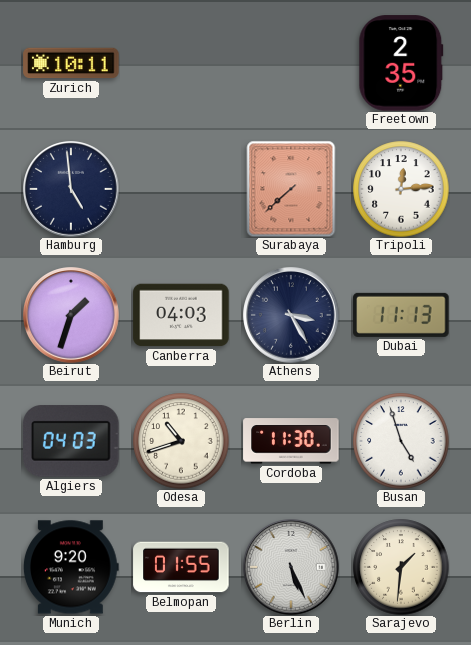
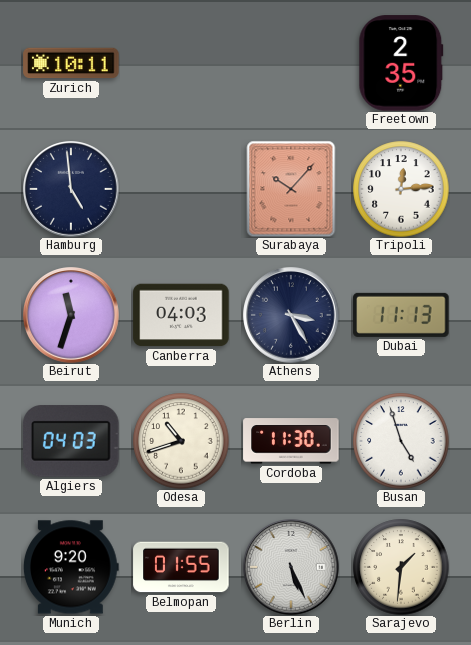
Surabaya: 7:38 -> 10:07 (291, 189)
Beirut: 1:33 -> 11:33 (71, 315)
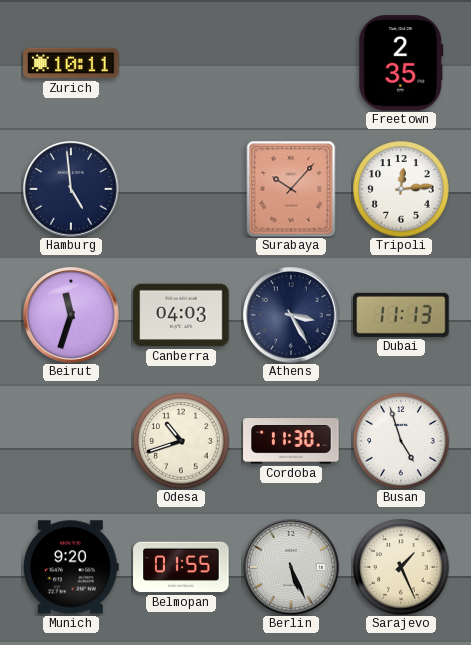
Algiers: 04:03 -> none (71, 442)
Sarajevo: 1:31 -> 1:26 (401, 567)
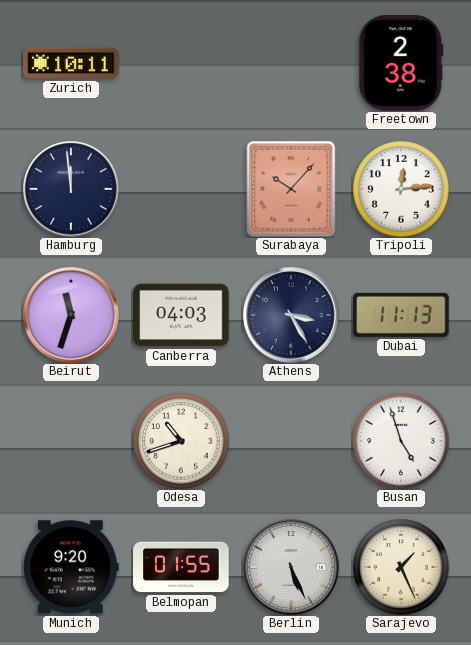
Freetown: 2:35 -> 2:38 (401, 63)
Hamburg: 4:59 -> 11:59 (71, 189)
Cordoba: 11:30 -> none (291, 441)
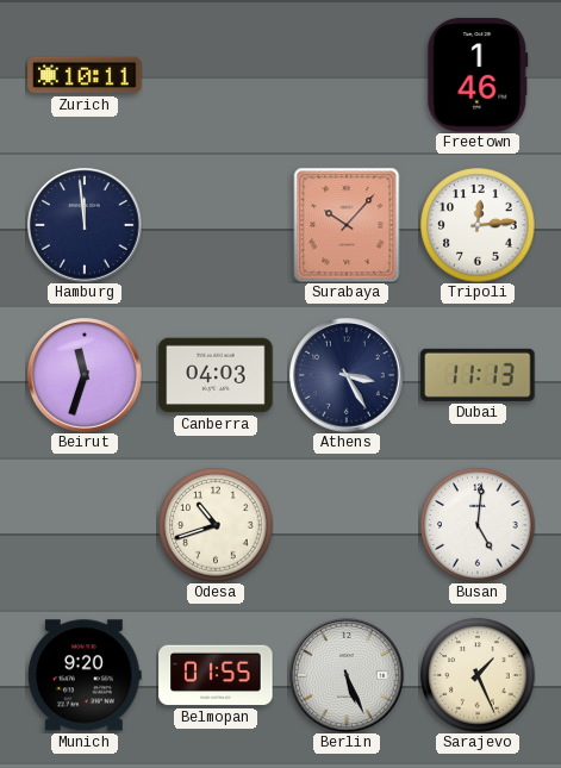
Freetown: 2:38 -> 1:46 (478, 75)
Busan: 4:57 -> 5:01 (478, 525)
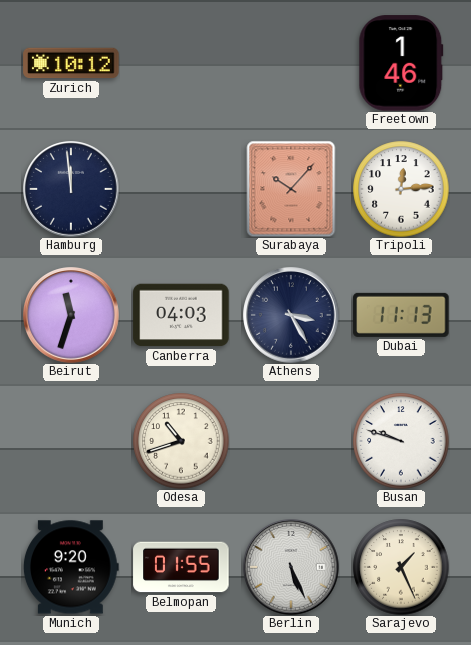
Zurich: 10:11 -> 10:12 (71, 63)
Busan: 5:01 -> 9:48 (401, 441)
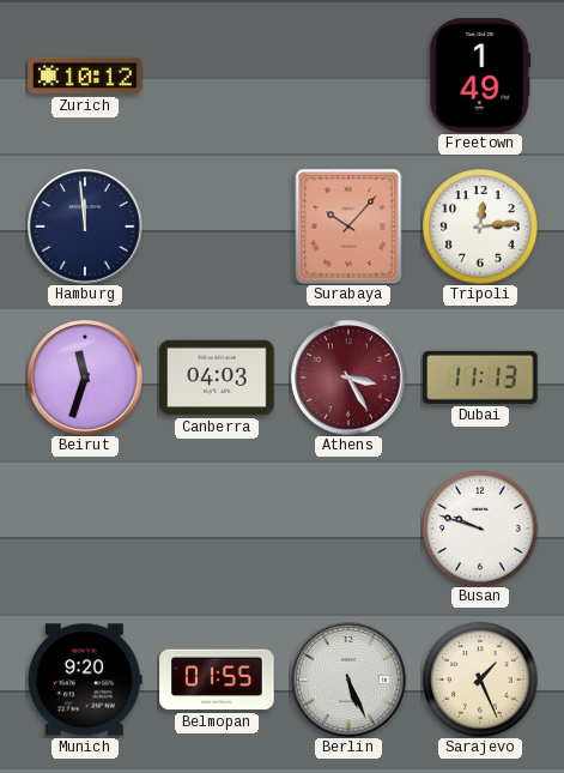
Freetown: 1:46 -> 1:49 (480, 76)
Athens dial: navy -> burgundy (348, 378)
Odesa: 10:42 -> none (181, 441)
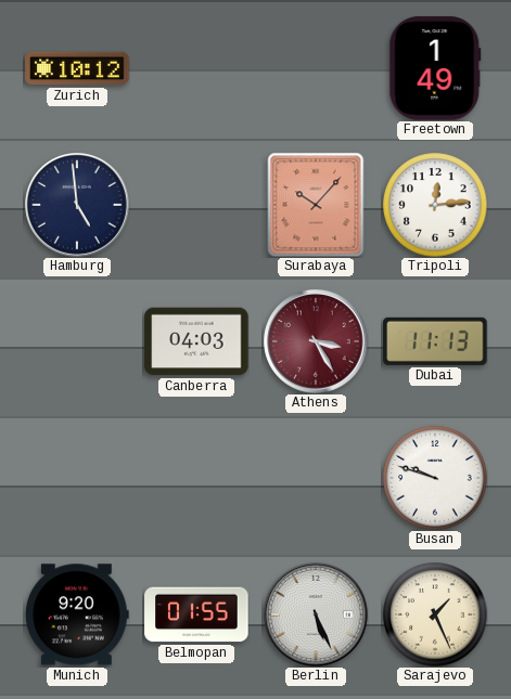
Hamburg: 11:59 -> 4:59 (77, 205)
Beirut: 11:33 -> none (85, 378)
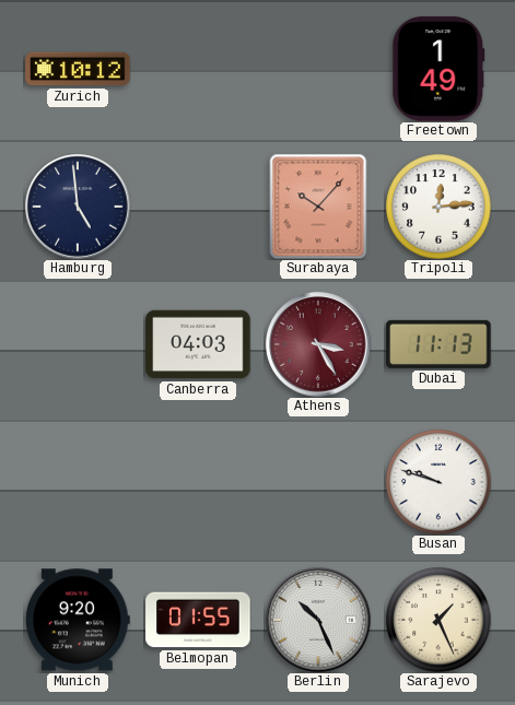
Berlin: 5:26 -> 10:26 (318, 620)
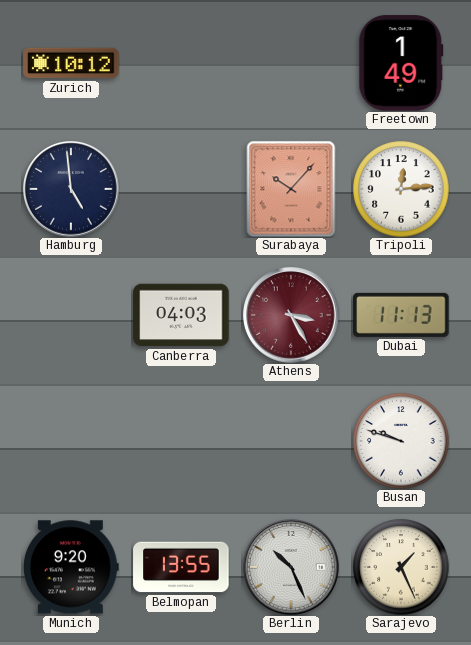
Belmopan: 01:55 -> 13:55 (181, 567)
